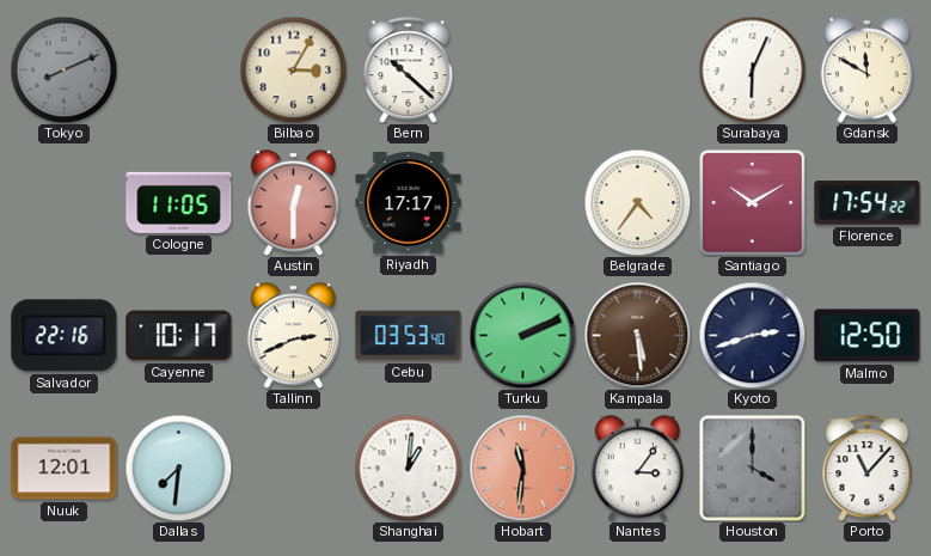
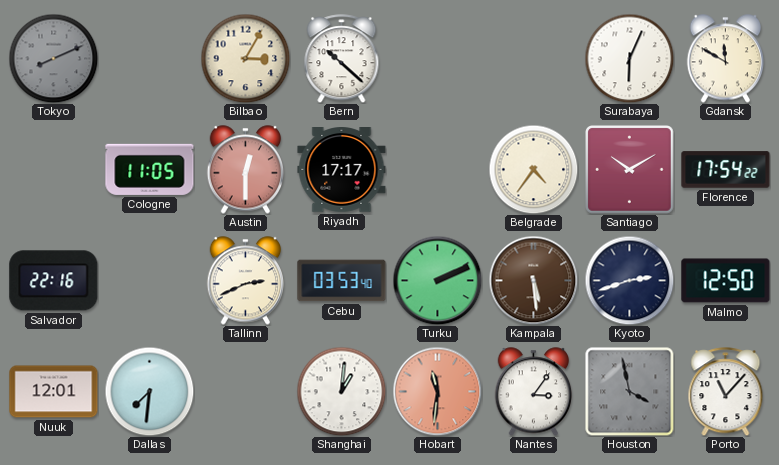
Cayenne: 10:17 -> none (179, 336)
Houston: 4:00 -> 3:58 (629, 391)
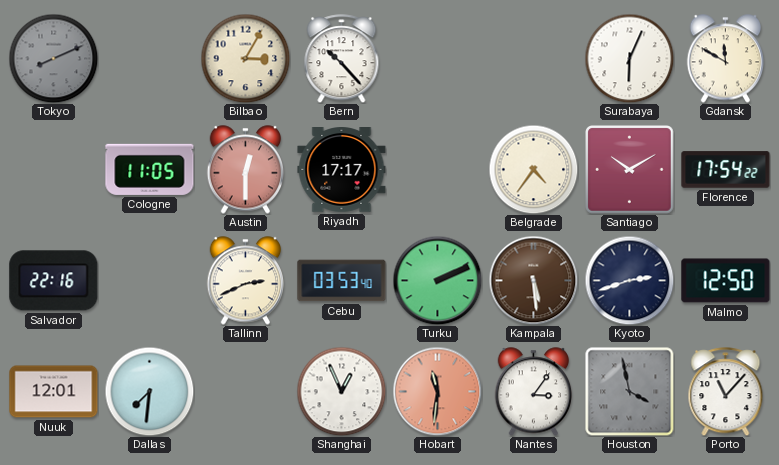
Bern: 10:22 -> 10:23 (342, 59)
Shanghai: 1:01 -> 12:56 (341, 391)
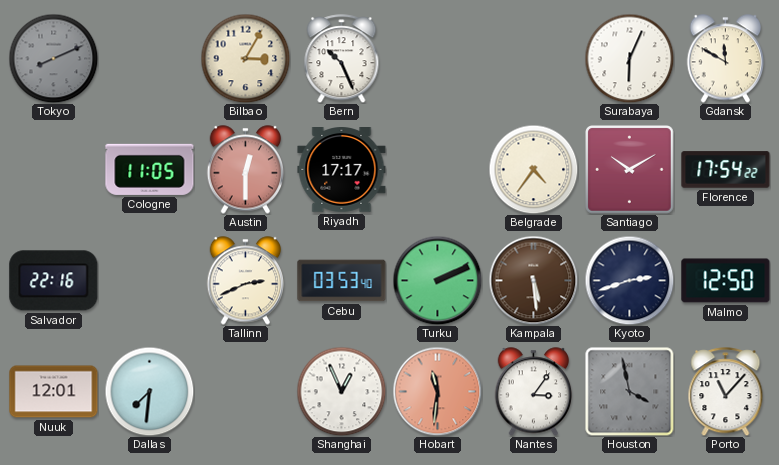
Bern: 10:23 -> 10:26 (342, 59)
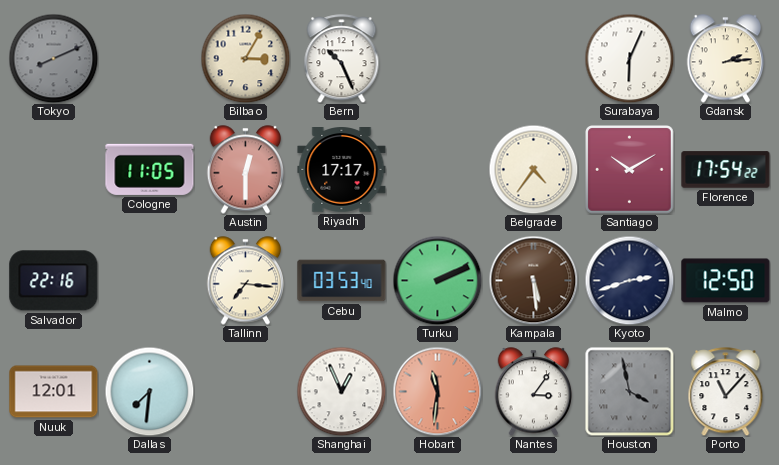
Gdansk: 11:50 -> 2:14 (726, 59)
Tallinn: 2:41 -> 7:16 (246, 281)
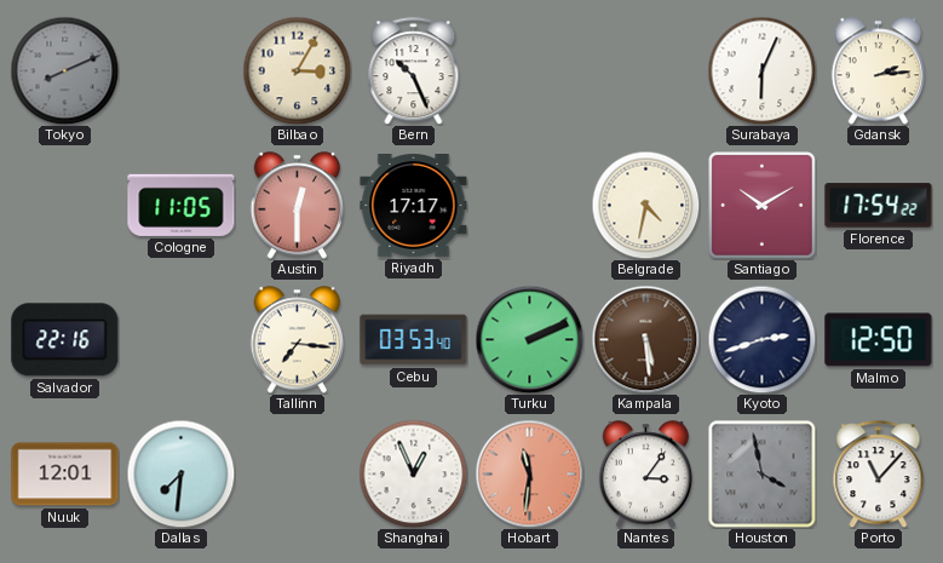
Belgrade: 4:36 -> 4:32 (645, 205)
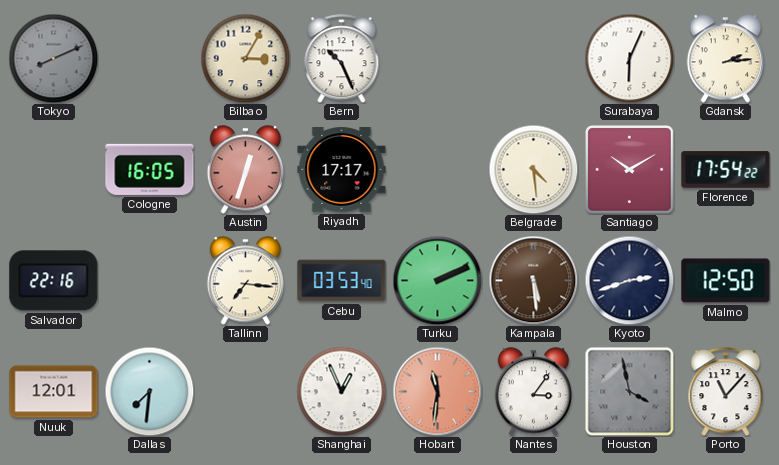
Cologne: 11:05 -> 16:05 (150, 169)
Austin: 12:30 -> 12:33 (246, 170)
Belgrade: 4:32 -> 4:29 (533, 169)
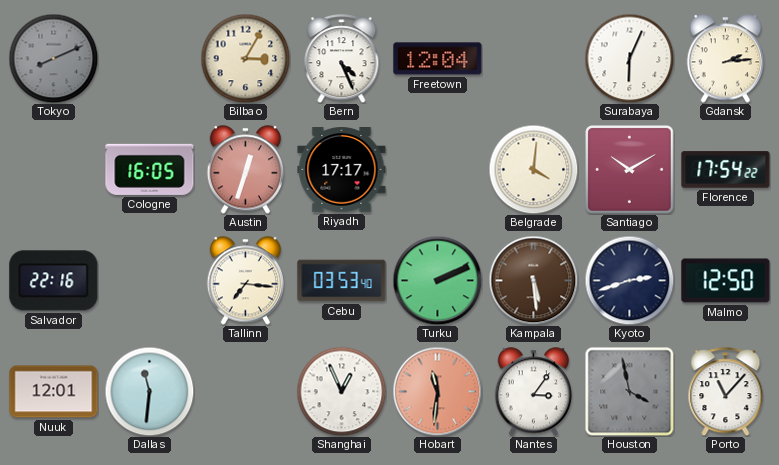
Bern: 10:26 -> 4:26 (342, 59)
Freetown: none -> 12:04 (438, 59)
Belgrade: 4:29 -> 4:01 (533, 169)
Dallas: 7:31 -> 11:31 (149, 391)
